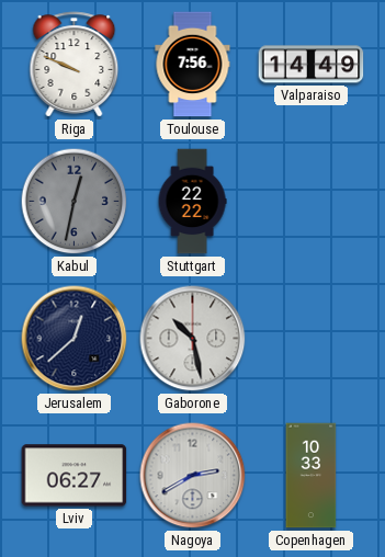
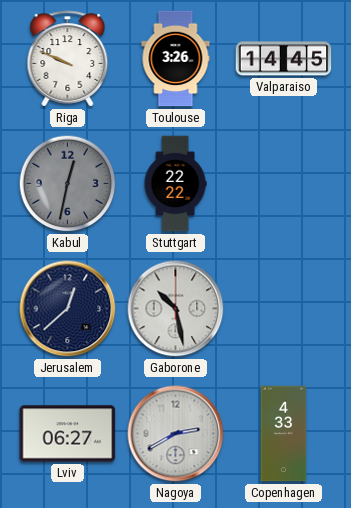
Toulouse: 7:56 -> 3:26 (176, 59)
Valparaiso: 14:49 -> 14:45 (284, 59)
Copenhagen: 10:33 -> 4:33 (284, 434)
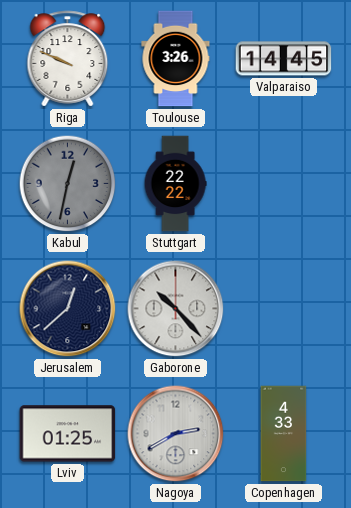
Gaborone: 10:28 -> 10:23 (176, 309)
Lviv: 06:27 -> 01:25 (68, 434)
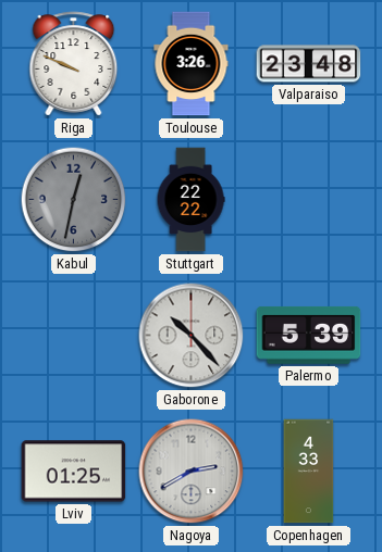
Valparaiso: 14:45 -> 23:48 (309, 64)
Jerusalem: 12:38 -> none (68, 309)
Palermo: none -> 5:39 (309, 336)
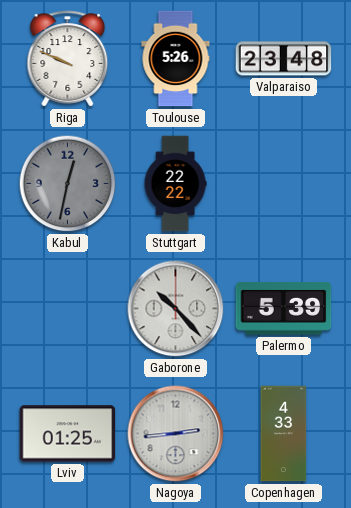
Toulouse: 3:26 -> 5:26 (176, 59)
Nagoya: 2:40 -> 2:44 (176, 434)
